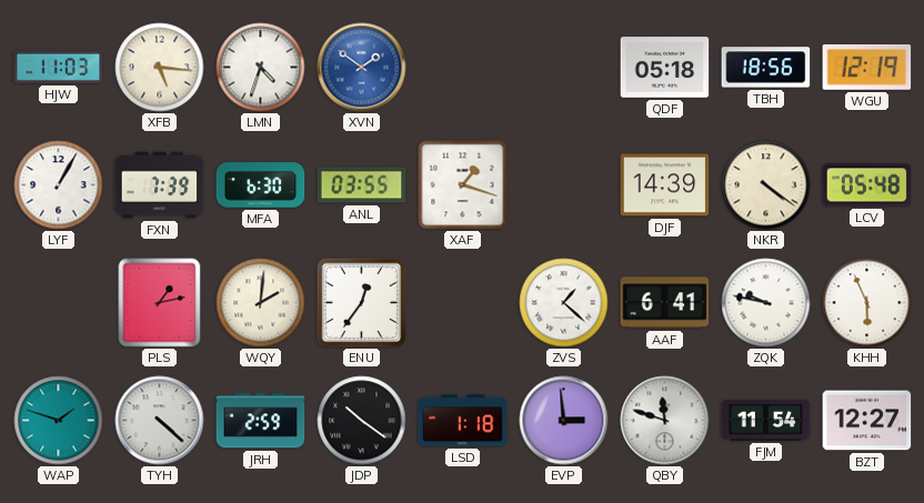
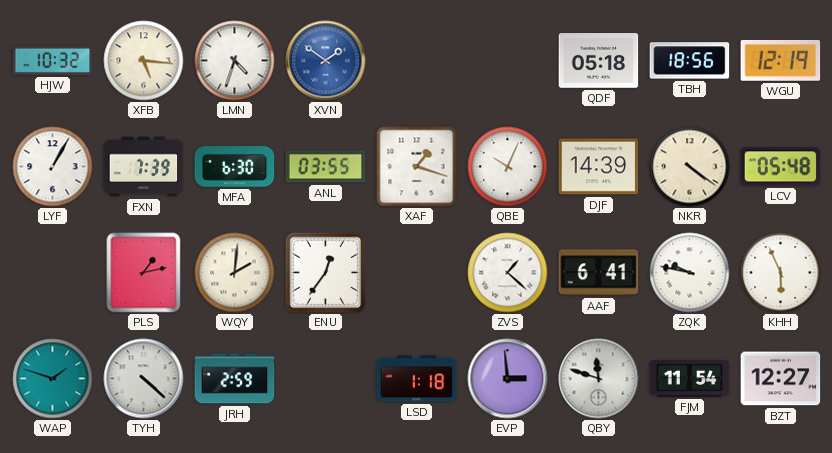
HJW: 11:03 -> 10:32 (53, 60)
QBE: none -> 10:04 (508, 167)
JDP: 10:21 -> none (362, 421)
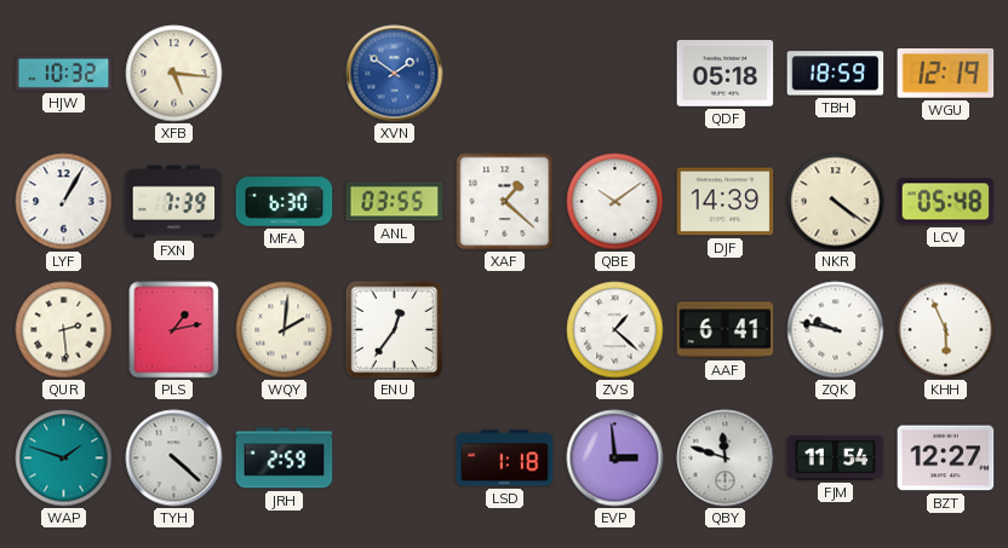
LMN: 4:33 -> none (235, 61)
TBH: 18:56 -> 18:59 (836, 74)
XAF: 1:18 -> 1:22 (505, 202)
QBE: 10:04 -> 10:09 (615, 202)
QUR: none -> 2:29 (64, 330)
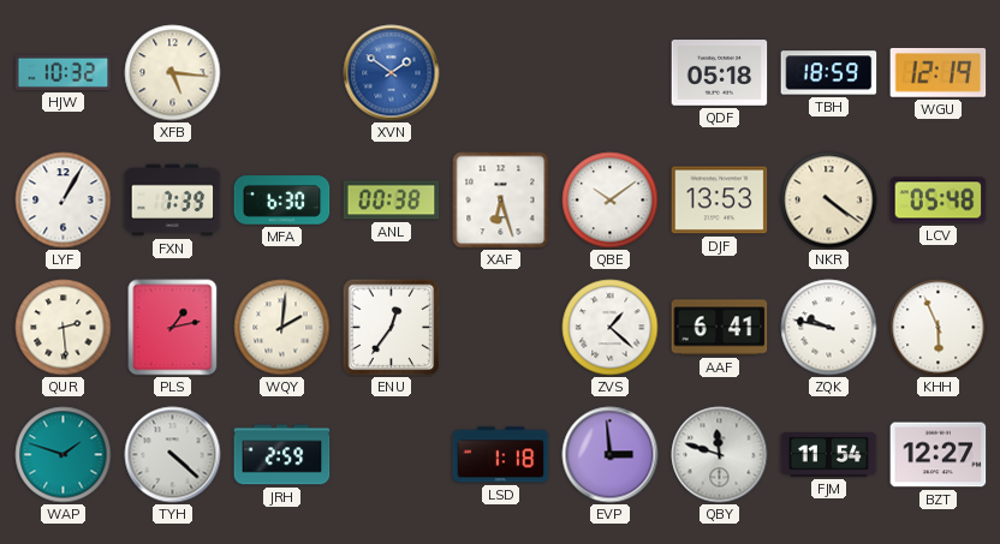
ANL: 03:55 -> 00:38 (392, 201)
XAF: 1:22 -> 6:27 (501, 201)
DJF: 14:39 -> 13:53 (720, 201)
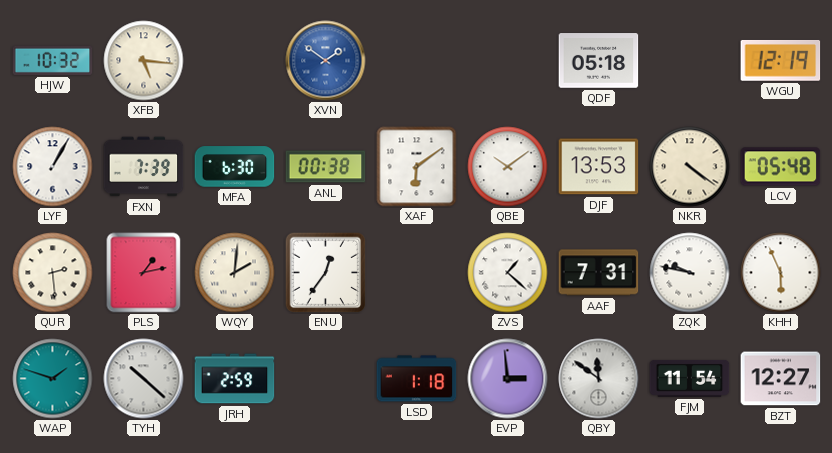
TBH: 18:59 -> none (829, 73)
XAF: 6:27 -> 6:09 (417, 167)
AAF: 6:41 -> 7:31 (599, 273)
TYH: 4:22 -> 10:22 (144, 379)
QBY: 11:48 -> 11:51 (599, 379)
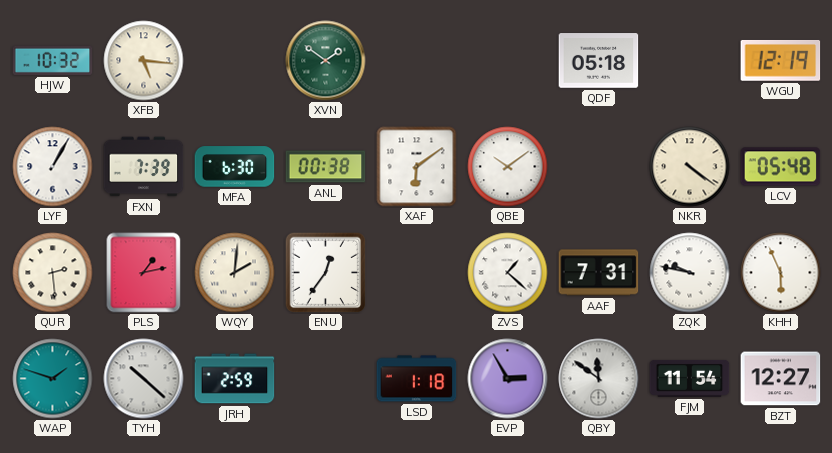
XVN dial: blue -> green (326, 61)
DJF: 13:53 -> none (599, 167)
EVP: 2:59 -> 2:55 (508, 379)
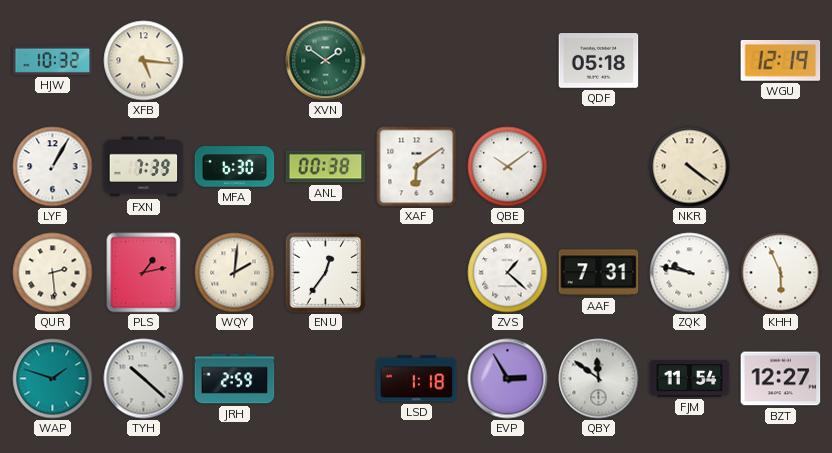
LCV: 05:48 -> none (781, 167)
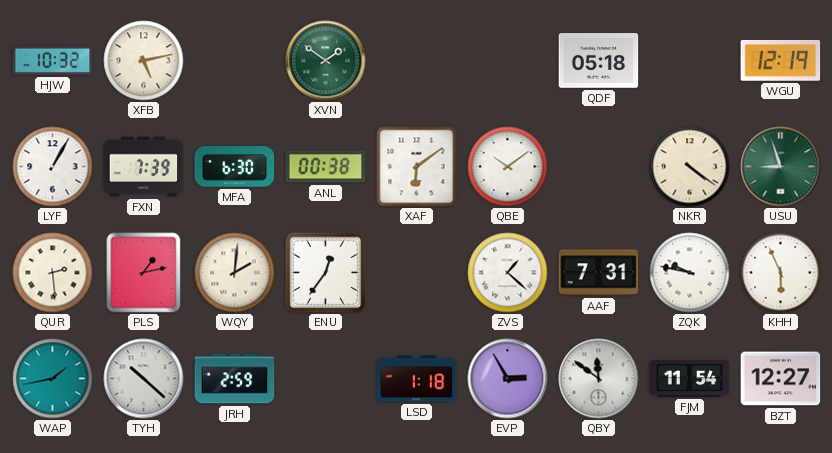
XFB: 5:16 -> 5:13 (144, 61)
USU: none -> 8:57 (781, 167)
WAP: 1:48 -> 1:43 (53, 379)
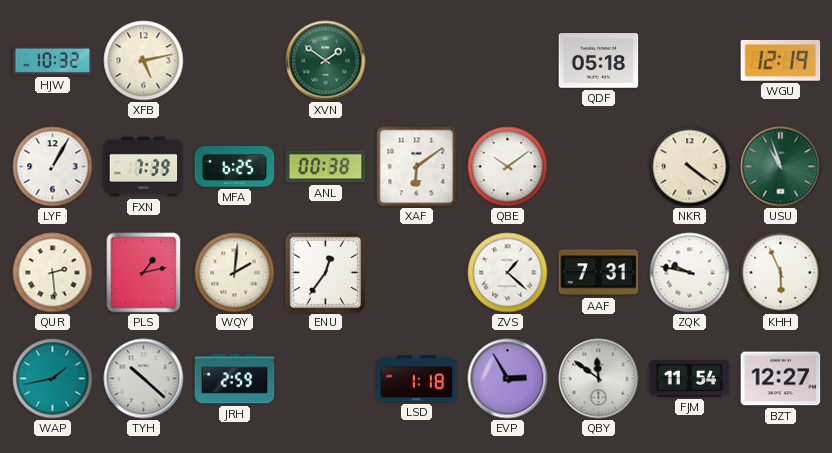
MFA: 6:30 -> 6:25 (235, 167)
USU: 8:57 -> 10:57 (781, 167)
